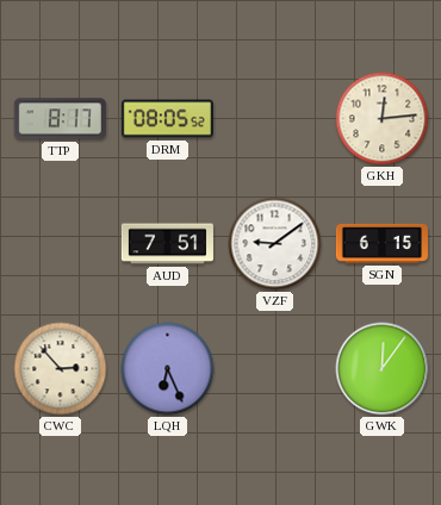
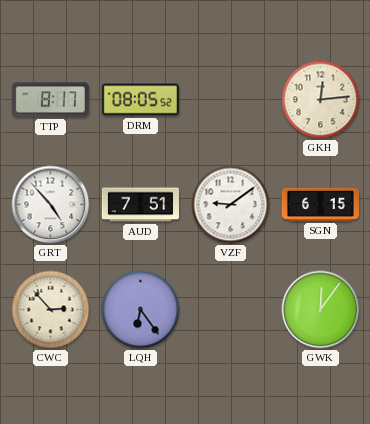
GRT: none -> 4:53 (51, 205)
LQH: 6:26 -> 6:24 (141, 310)
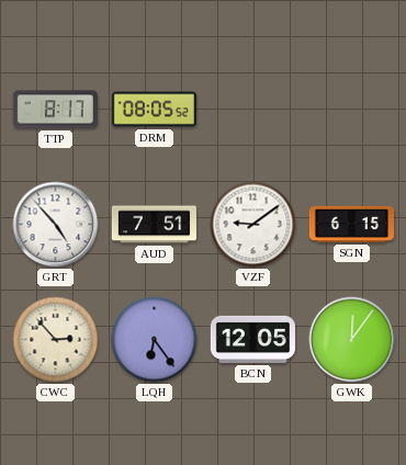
GKH: 12:14 -> none (321, 100)
BCN: none -> 12:05 (252, 339)
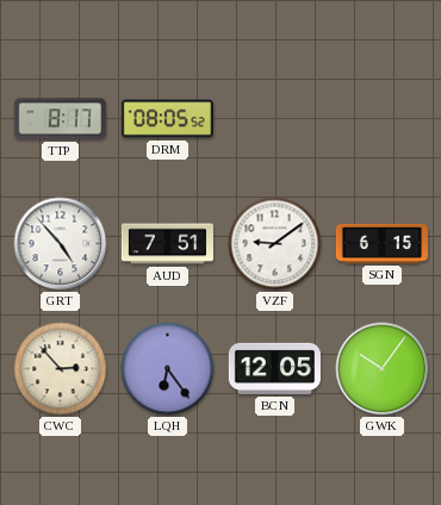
GWK: 12:06 -> 10:06 (383, 369)
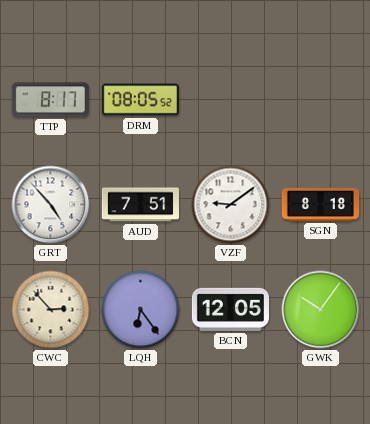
SGN: 6:15 -> 8:18 (320, 204)
